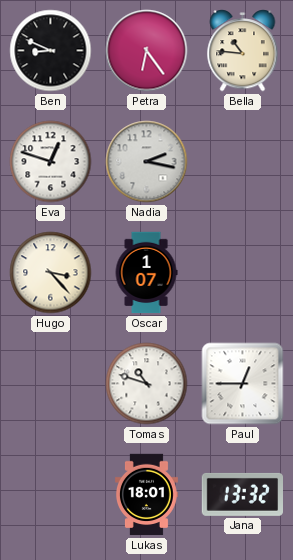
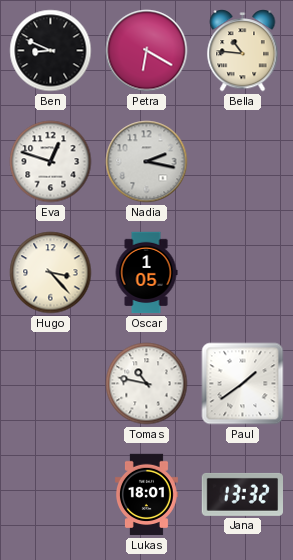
Petra: 6:24 -> 6:20 (147, 51)
Oscar: 1:07 -> 1:05 (146, 273)
Tomas: 10:48 -> 10:47 (147, 384)
Paul: 12:45 -> 1:39 (243, 384)
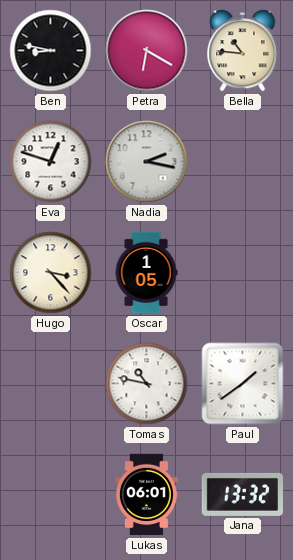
Ben: 8:49 -> 8:47 (51, 51)
Lukas: 18:01 -> 06:01 (146, 495)
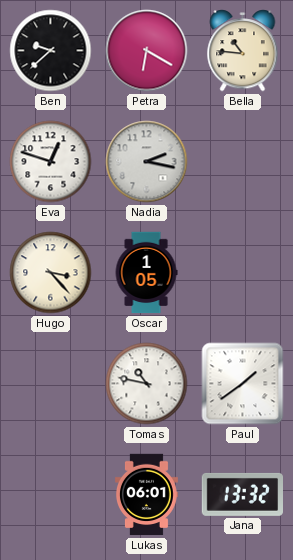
Ben: 8:47 -> 9:38 (51, 51)
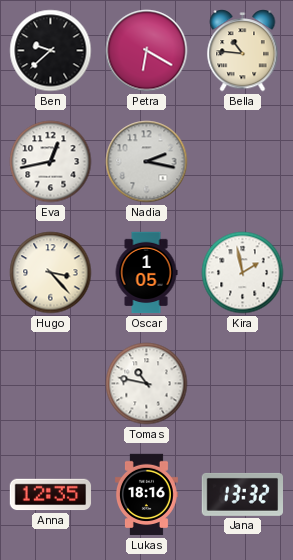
Eva: 12:48 -> 12:43 (51, 162)
Kira: none -> 1:58 (243, 273)
Paul: 1:39 -> none (243, 384)
Anna: none -> 12:35 (51, 495)
Lukas: 06:01 -> 18:16 (146, 495)
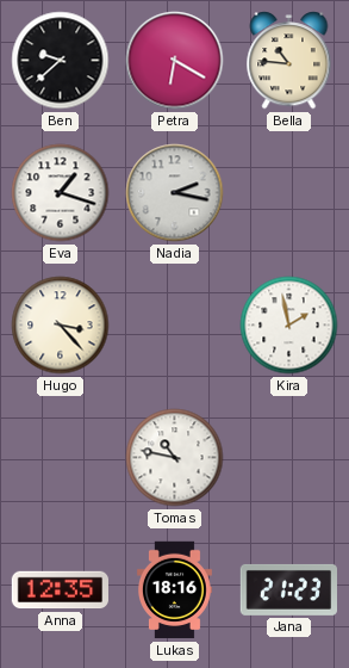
Eva: 12:43 -> 1:18 (61, 193)
Oscar: 1:05 -> none (146, 273)
Jana: 13:32 -> 21:23 (288, 589)
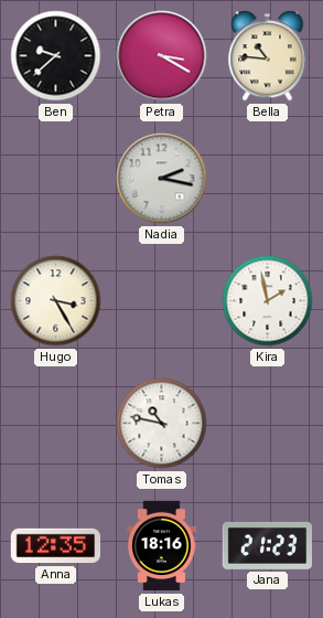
Petra: 6:20 -> 3:20 (162, 56)
Eva: 1:18 -> none (61, 193)
Hugo: 3:23 -> 3:25 (56, 301)
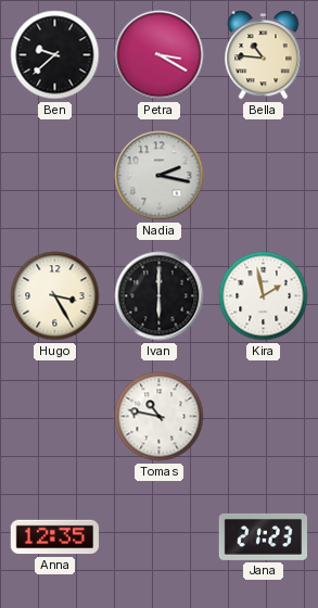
Ivan: none -> 6:00 (160, 296)
Lukas: 18:16 -> none (161, 546)
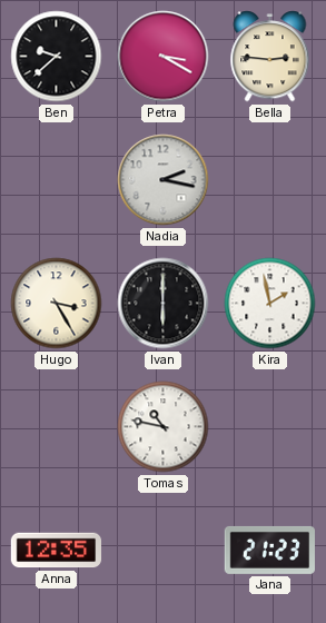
Bella: 10:46 -> 2:46 (270, 57)
